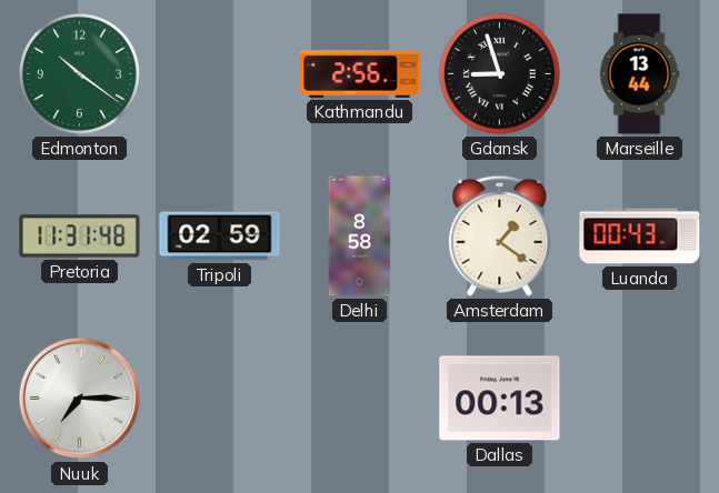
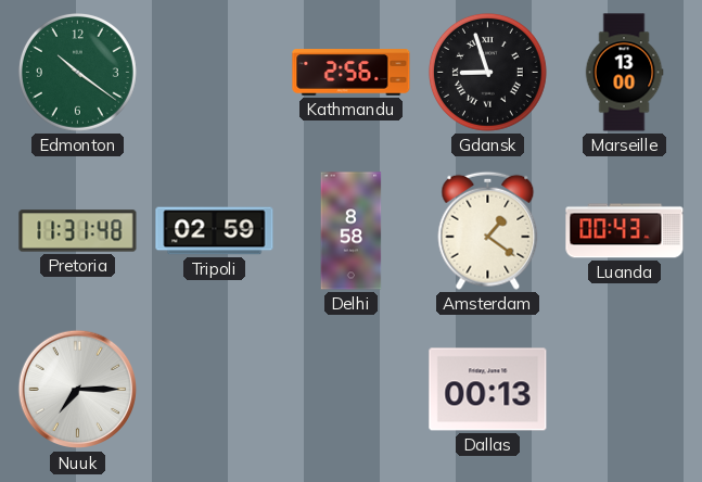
Marseille: 13:44 -> 13:00 (624, 73)
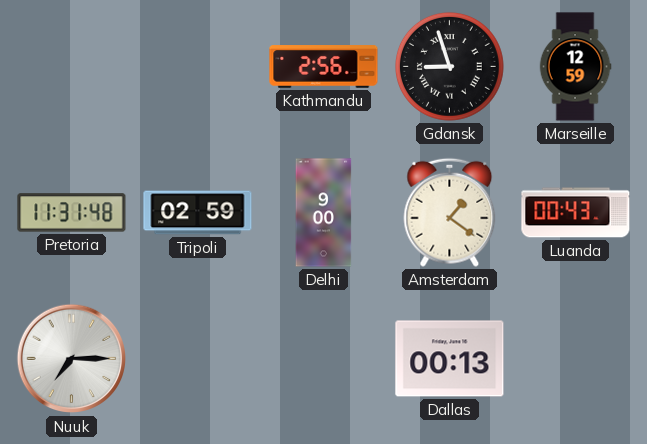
Edmonton: 10:21 -> none (77, 72)
Marseille: 13:00 -> 12:59 (575, 67)
Delhi: 8:58 -> 9:00 (324, 213)
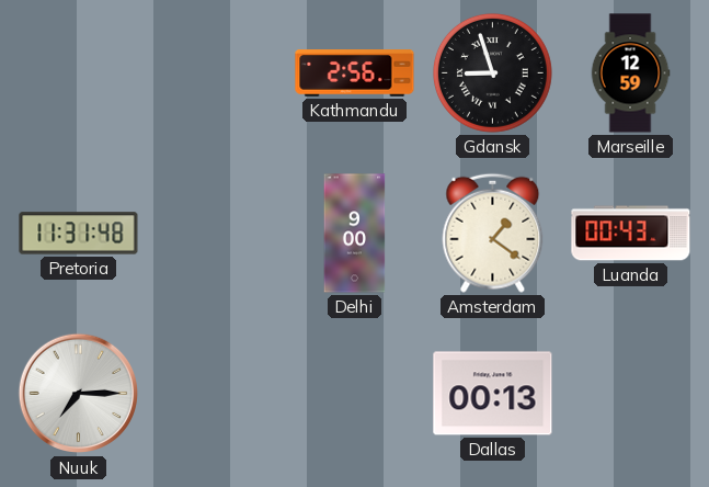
Tripoli: 02:59 -> none (198, 213)
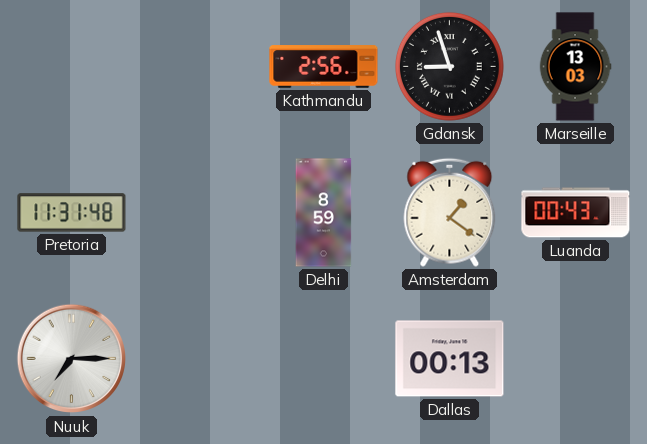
Marseille: 12:59 -> 13:03 (575, 67)
Delhi: 9:00 -> 8:59 (324, 213)
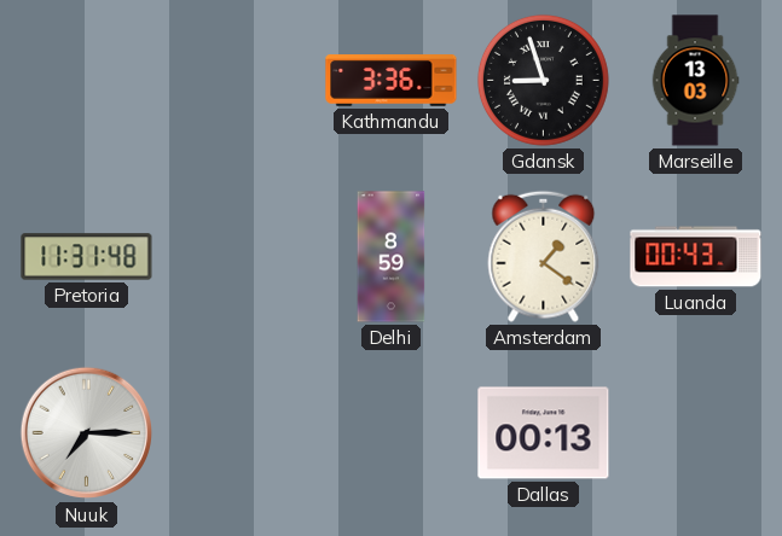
Kathmandu: 2:56 -> 3:36 (392, 81)
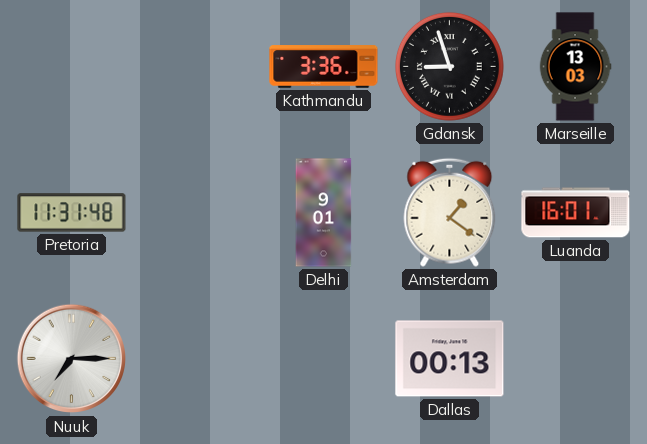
Delhi: 8:59 -> 9:01 (324, 213)
Luanda: 00:43 -> 16:01 (576, 213)
